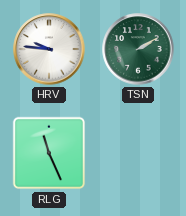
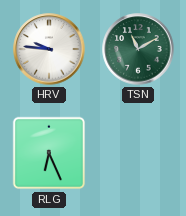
TSN: 2:10 -> 11:10 (138, 49)
RLG: 11:26 -> 6:26 (49, 153)
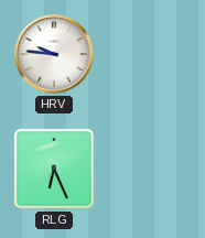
TSN: 11:10 -> none (138, 49)
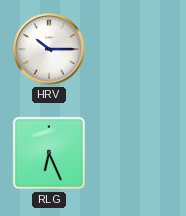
HRV: 9:46 -> 10:15 (49, 49)
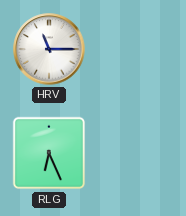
HRV: 10:15 -> 11:15 (49, 49)
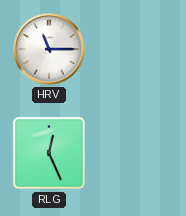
RLG: 6:26 -> 12:26 (49, 153)
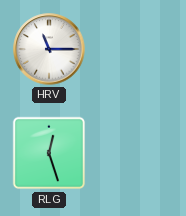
RLG: 12:26 -> 12:27 (49, 153)
